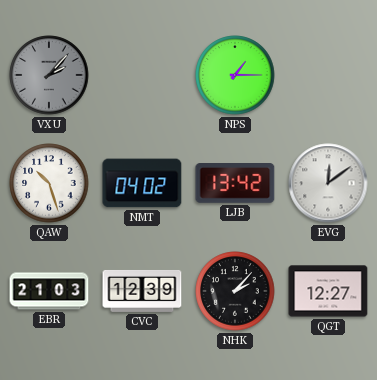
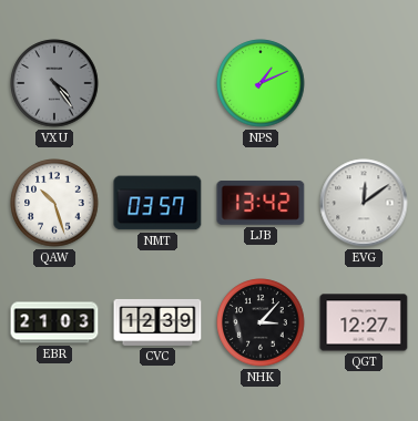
VXU: 2:07 -> 4:24 (54, 83)
NPS: 1:15 -> 1:11 (261, 83)
NMT: 04:02 -> 03:57 (157, 203)
NHK: 2:07 -> 3:07 (261, 322)
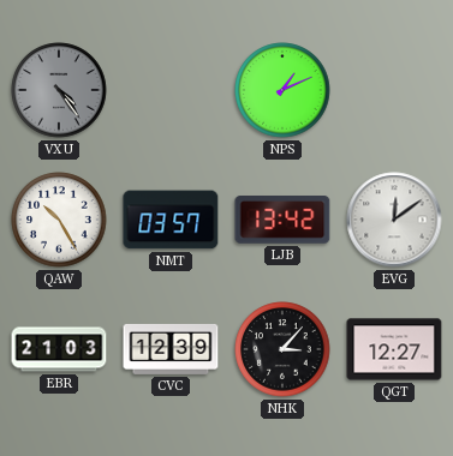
QAW: 10:27 -> 10:25 (59, 220)
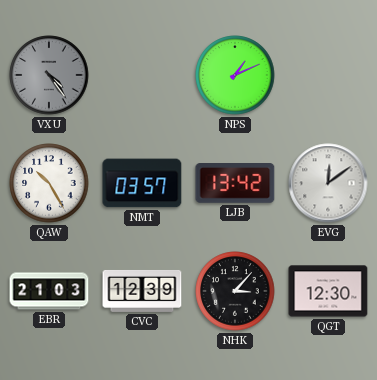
QGT: 12:27 -> 12:30 (328, 291)
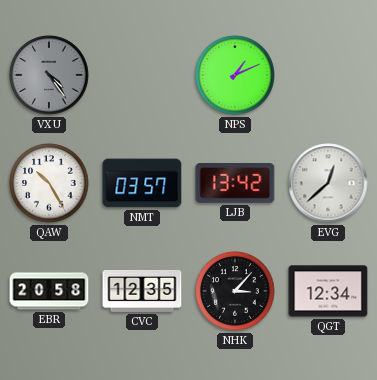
EVG: 12:09 -> 12:38 (328, 183)
EBR: 21:03 -> 20:58 (49, 291)
CVC: 12:39 -> 12:35 (142, 291)
QGT: 12:30 -> 12:34 (328, 291)
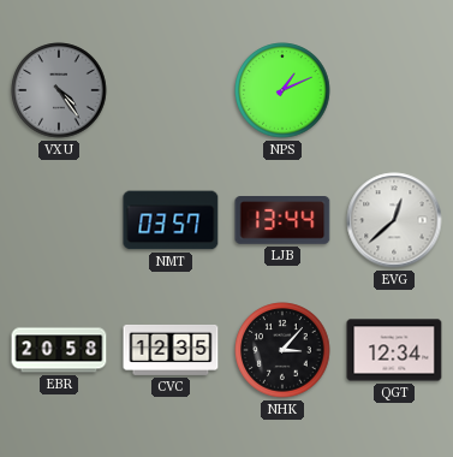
QAW: 10:25 -> none (49, 183)
LJB: 13:42 -> 13:44 (282, 221)
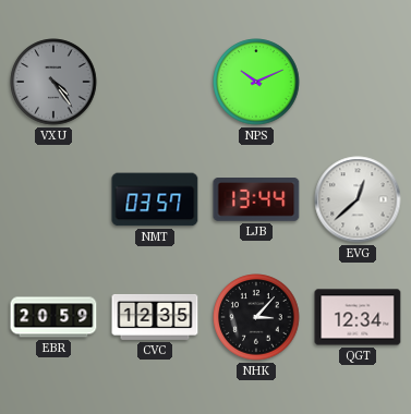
NPS: 1:11 -> 10:11 (256, 82)
EBR: 20:58 -> 20:59 (53, 317)
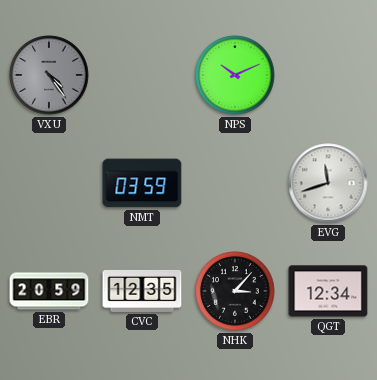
NMT: 03:57 -> 03:59 (142, 183)
LJB: 13:44 -> none (256, 200)
EVG: 12:38 -> 11:42 (328, 183)
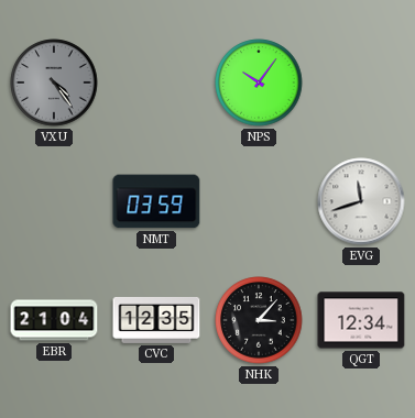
NPS: 10:11 -> 10:06 (259, 82)
EBR: 20:59 -> 21:04 (54, 320)
